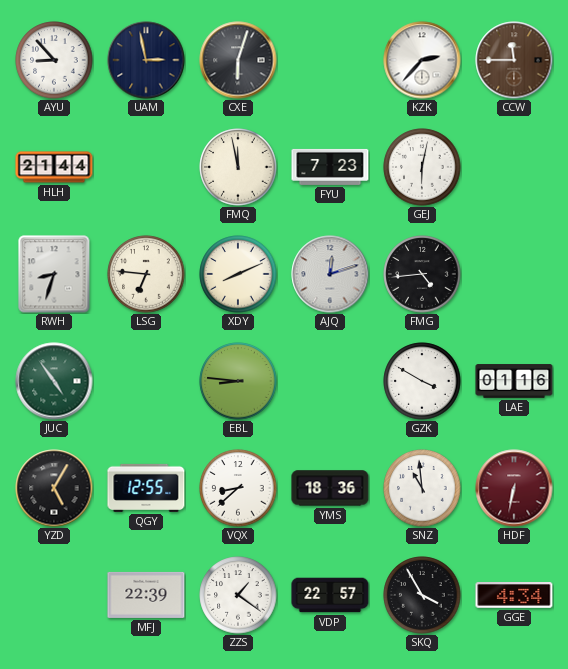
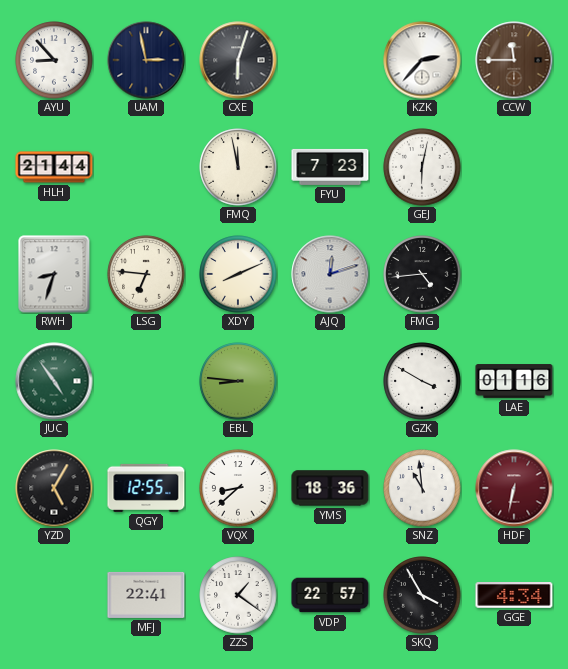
MFJ: 22:39 -> 22:41 (146, 595)
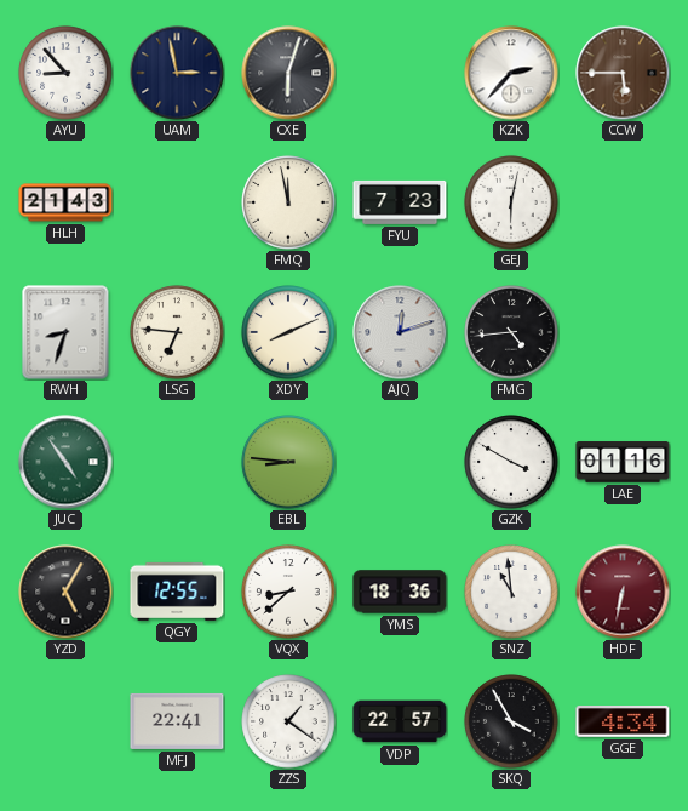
CCW: 11:45 -> 5:45 (623, 73)
HLH: 21:44 -> 21:43 (65, 202)
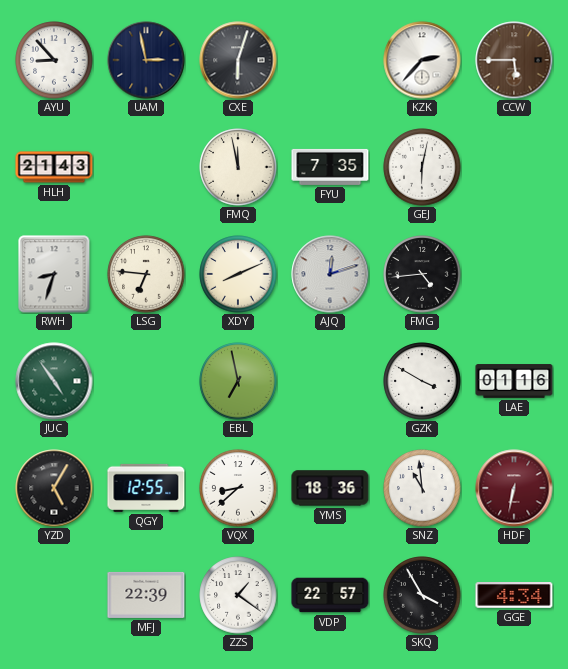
FYU: 7:23 -> 7:35 (330, 167)
EBL: 8:46 -> 6:58 (238, 381)
MFJ: 22:41 -> 22:39 (146, 595)
